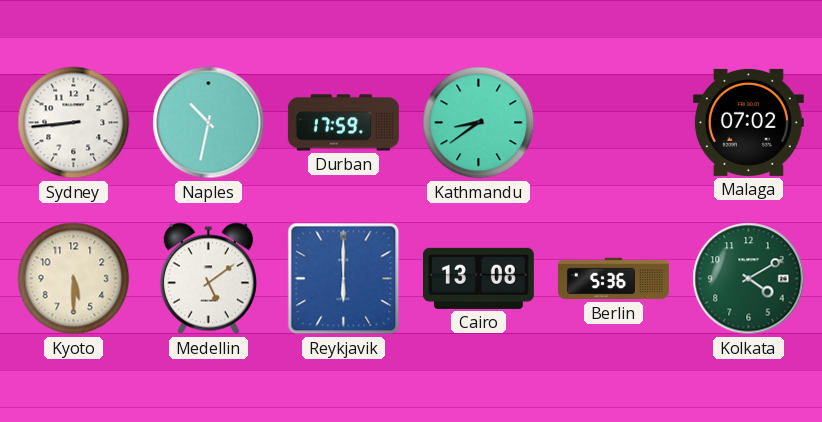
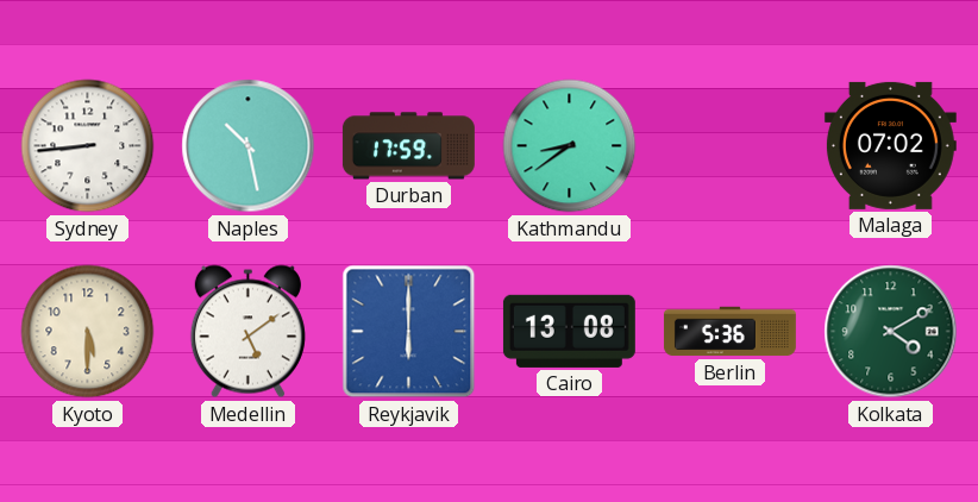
Naples: 10:32 -> 10:28 (249, 146)
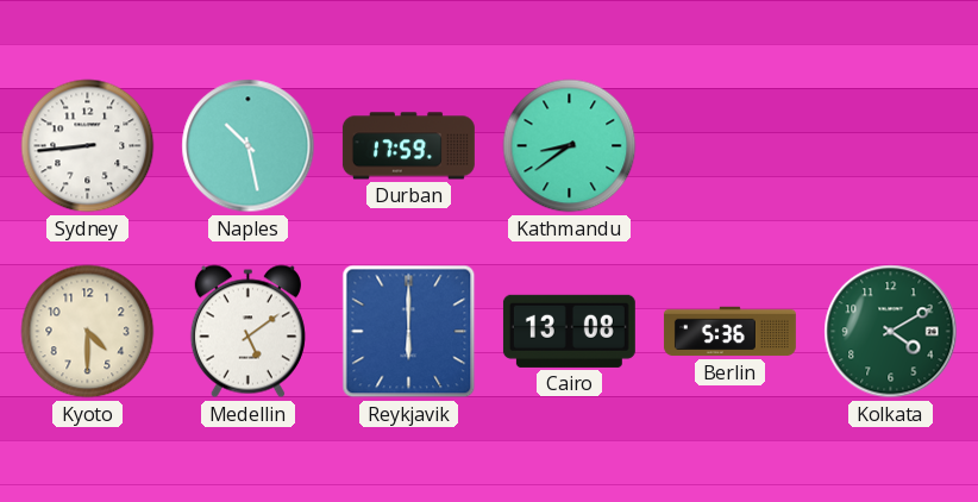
Malaga: 07:02 -> none (890, 145)
Kyoto: 5:30 -> 4:30 (88, 332)
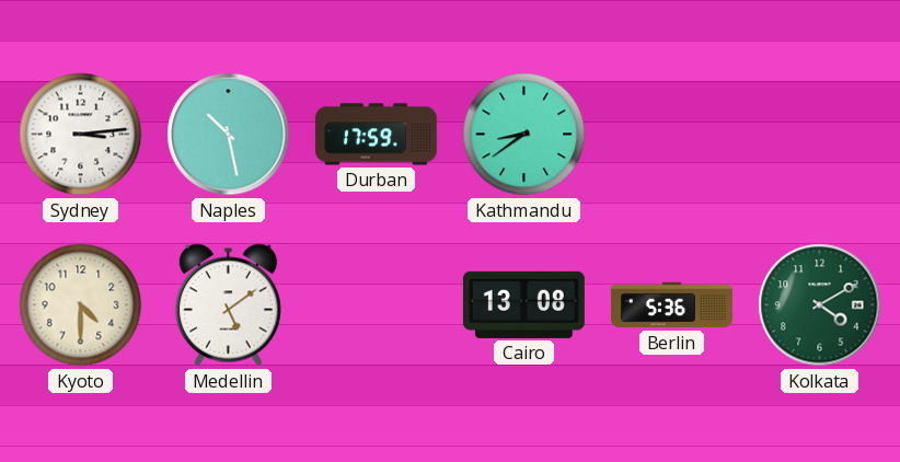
Sydney: 8:44 -> 3:14 (81, 135)
Reykjavik: 6:00 -> none (409, 332)
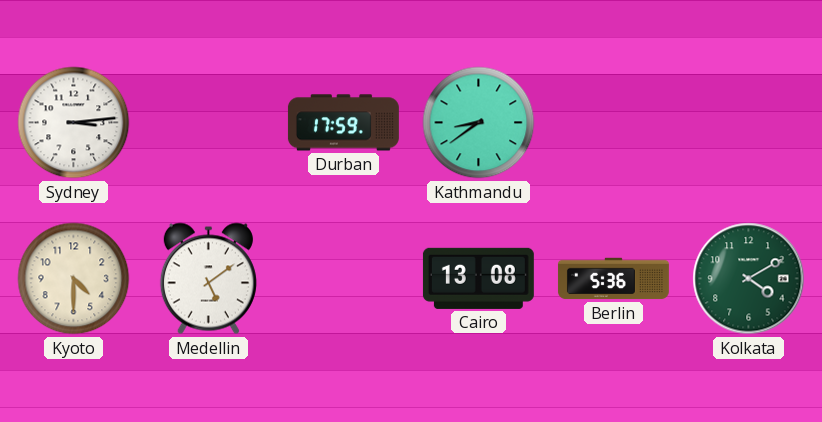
Naples: 10:28 -> none (229, 135)
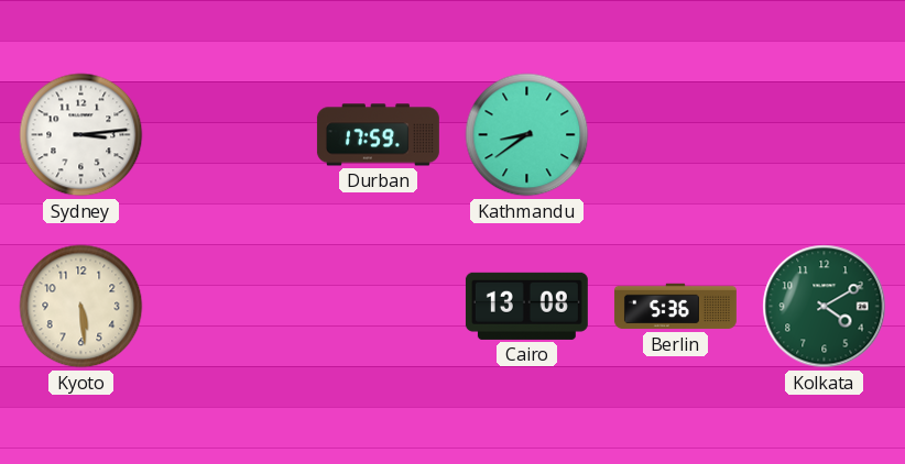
Kyoto: 4:30 -> 5:29 (81, 307)
Medellin: 5:09 -> none (208, 279)
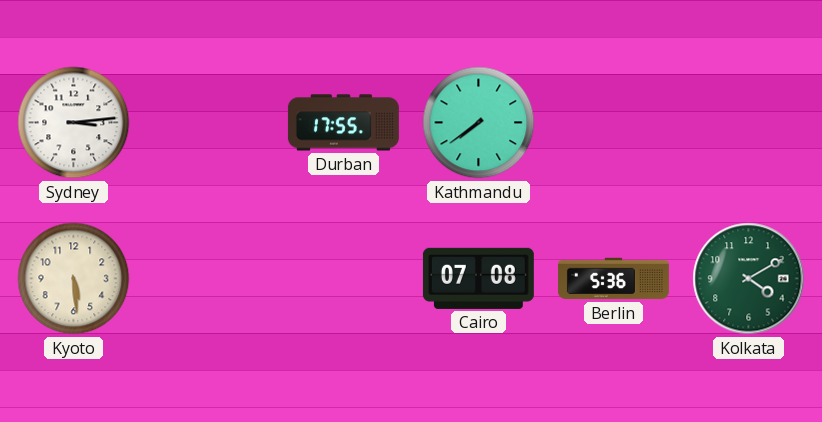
Durban: 17:59 -> 17:55 (343, 123)
Kathmandu: 8:39 -> 7:39 (479, 123)
Cairo: 13:08 -> 07:08 (478, 278)
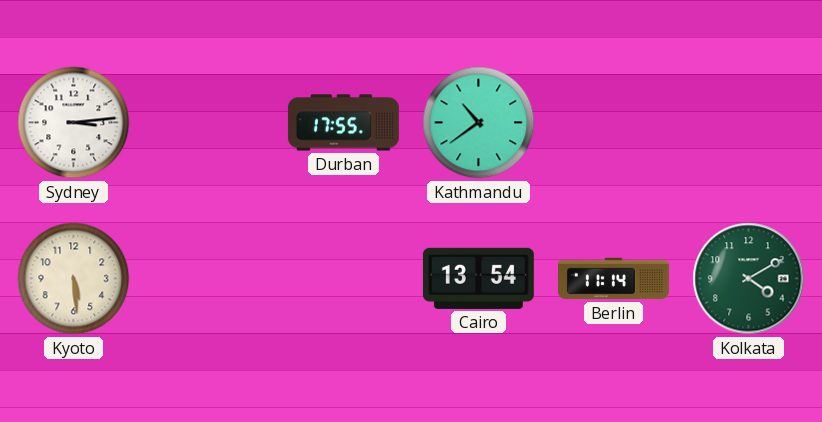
Kathmandu: 7:39 -> 10:39 (479, 123)
Cairo: 07:08 -> 13:54 (478, 278)
Berlin: 5:36 -> 11:14 (613, 279)
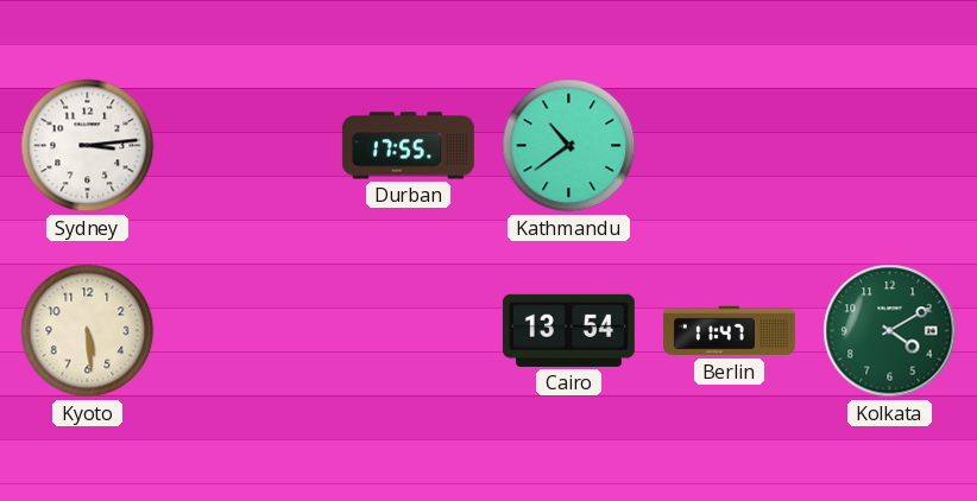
Berlin: 11:14 -> 11:47 (729, 331)
